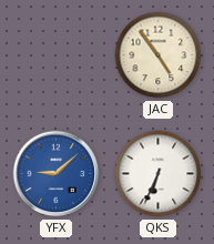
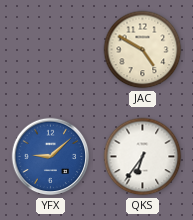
JAC: 4:54 -> 4:50 (143, 50)
QKS: 6:34 -> 6:36 (143, 157)
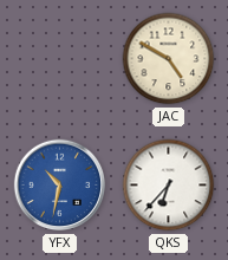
YFX: 9:08 -> 10:32 (60, 186)
QKS: 6:36 -> 6:37 (169, 186)
